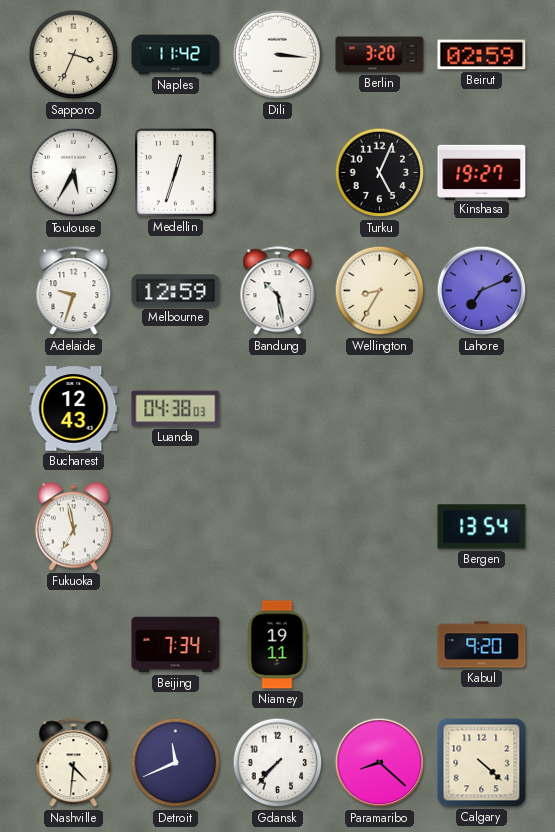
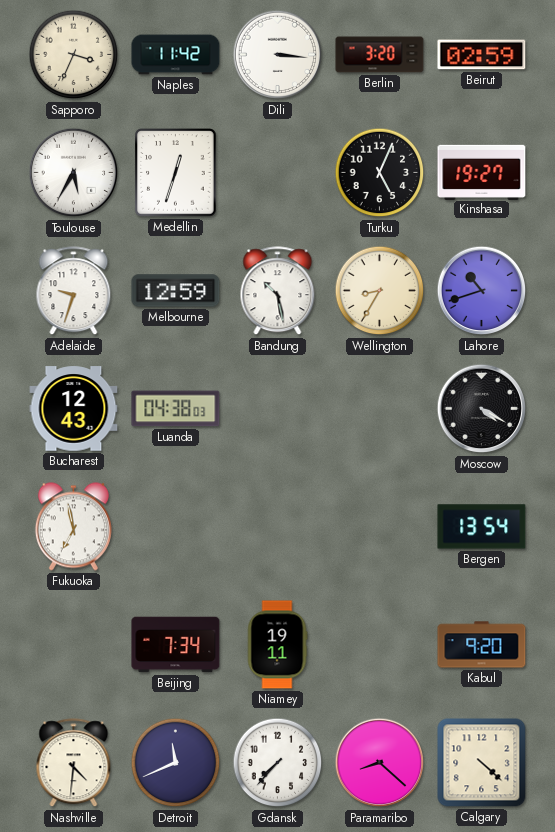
Lahore: 7:11 -> 10:42 (482, 291)
Moscow: none -> 4:20 (482, 409)
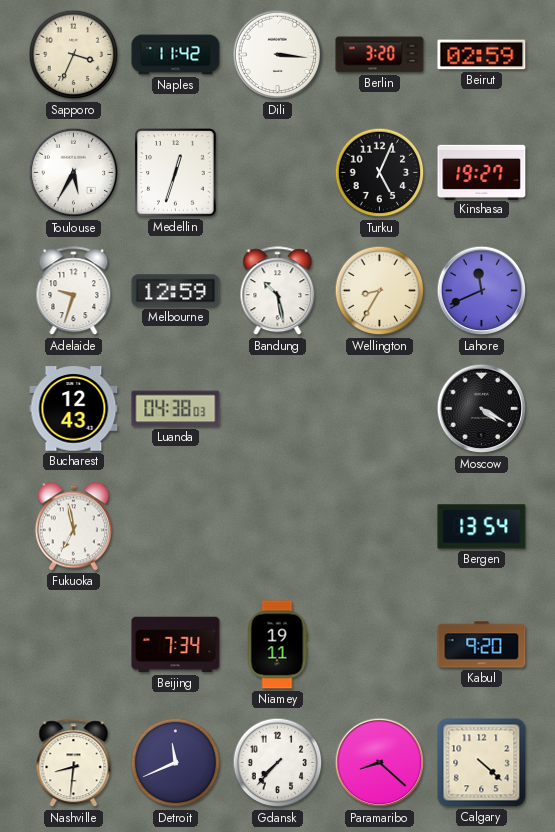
Lahore: 10:42 -> 11:41 (482, 291)
Nashville: 4:31 -> 8:31 (74, 763)
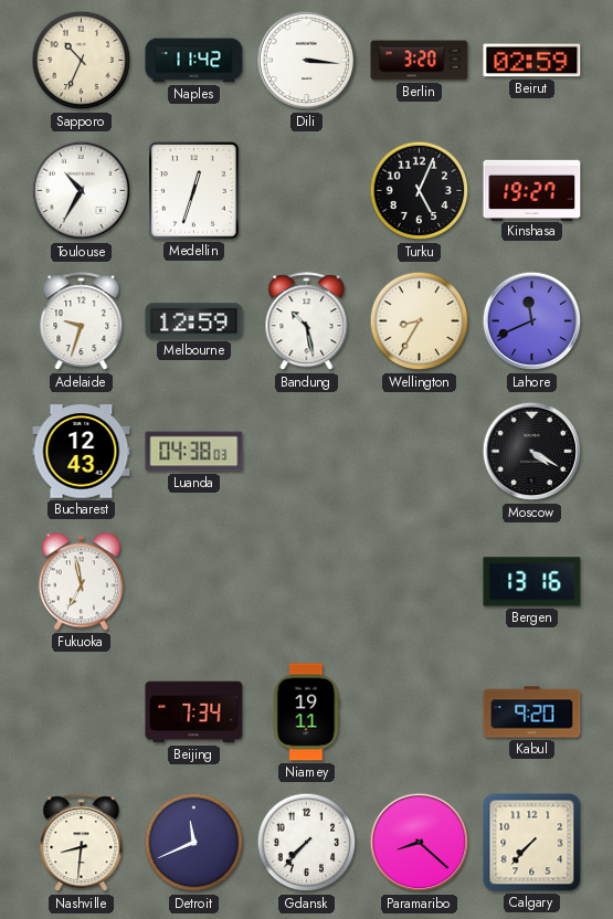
Sapporo: 3:34 -> 10:34 (82, 61)
Toulouse: 5:35 -> 10:35 (82, 191)
Bergen: 13:54 -> 13:16 (532, 582)
Calgary: 4:22 -> 7:37 (532, 843)
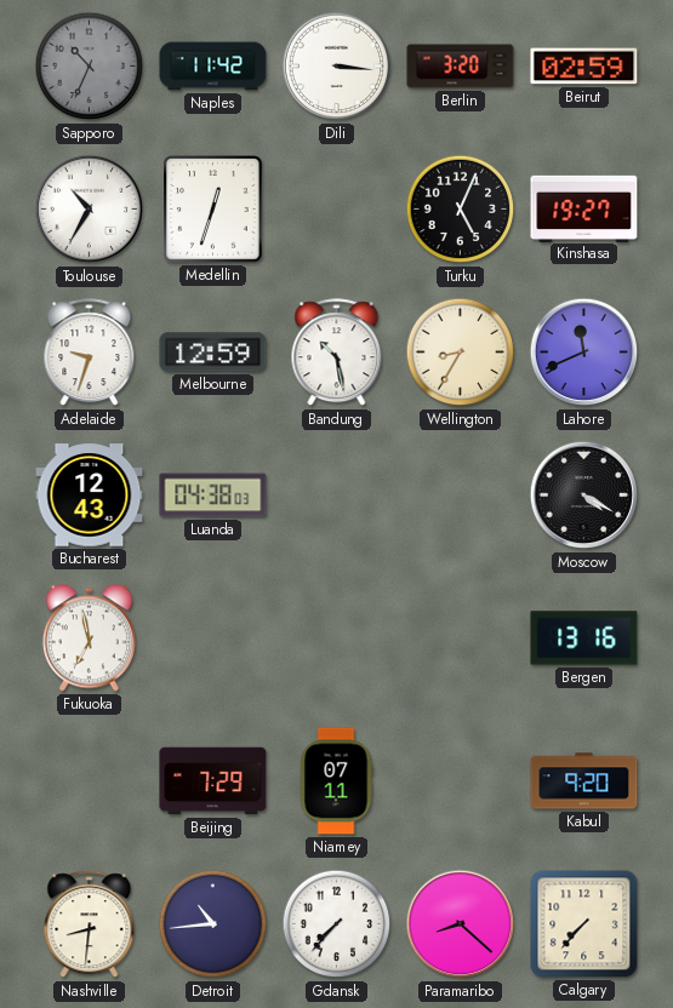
Sapporo dial: cream -> grey (90, 67)
Beijing: 7:34 -> 7:29 (213, 781)
Niamey: 19:11 -> 07:11 (336, 781)
Detroit: 11:41 -> 10:44 (213, 924)
